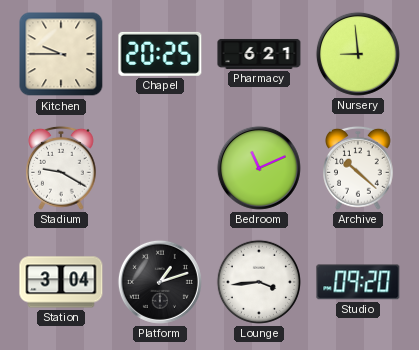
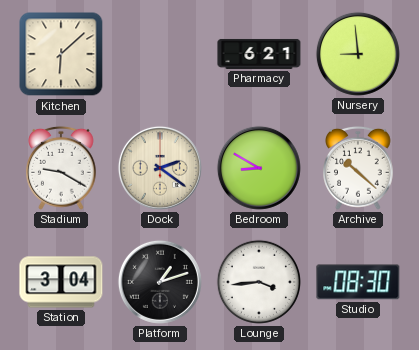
Kitchen: 9:45 -> 6:08 (61, 54)
Chapel: 20:25 -> none (160, 54)
Dock: none -> 2:21 (160, 168)
Bedroom: 11:11 -> 8:50 (259, 168)
Studio: 09:20 -> 08:30 (358, 282)
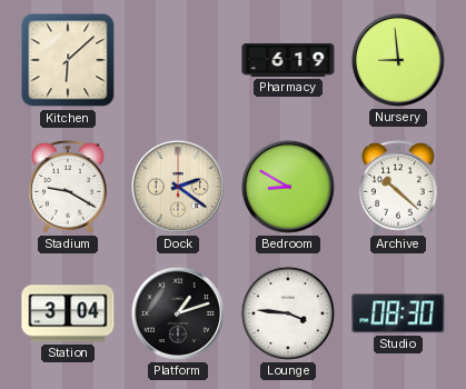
Pharmacy: 6:21 -> 6:19 (288, 60)
Lounge: 3:44 -> 3:46 (288, 313)
